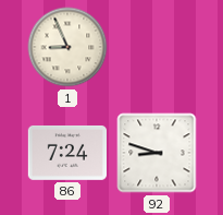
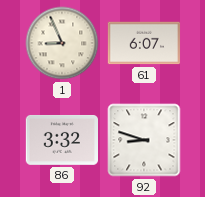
61: none -> 6:07 (144, 43)
86: 7:24 -> 3:32 (61, 140)
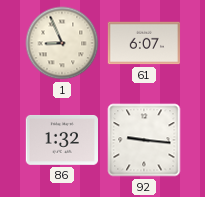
86: 3:32 -> 1:32 (61, 140)
92: 8:48 -> 9:16 (144, 140)
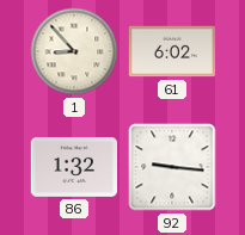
1: 8:56 -> 8:53 (74, 51)
61: 6:07 -> 6:02 (172, 51)
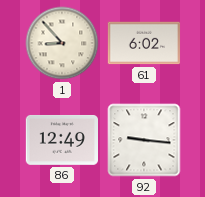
86: 1:32 -> 12:49 (61, 140)
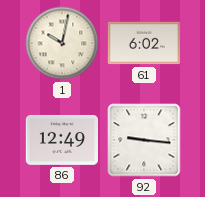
1: 8:53 -> 10:02 (62, 43)
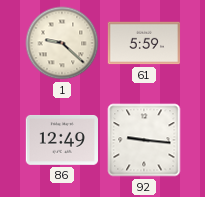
1: 10:02 -> 9:22 (62, 43)
61: 6:02 -> 5:59 (144, 43)
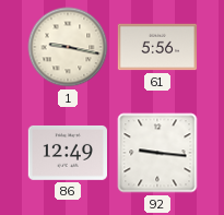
1: 9:22 -> 9:17 (68, 47)
61: 5:59 -> 5:56 (157, 47)
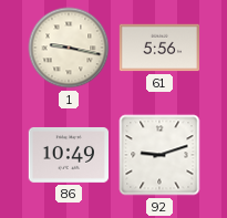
86: 12:49 -> 10:49 (68, 155)
92: 9:16 -> 9:12 (159, 155)
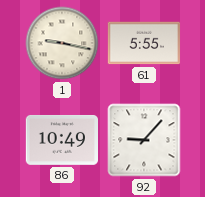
61: 5:56 -> 5:55 (144, 43)
92: 9:12 -> 9:07 (144, 140)
